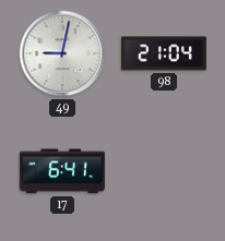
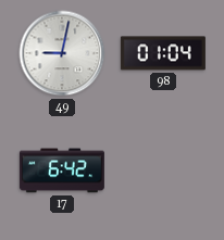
98: 21:04 -> 01:04 (163, 53)
17: 6:41 -> 6:42 (62, 170)
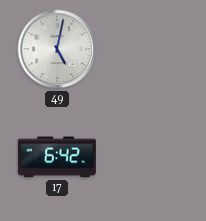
49: 9:02 -> 5:02 (57, 49)
98: 01:04 -> none (163, 53)
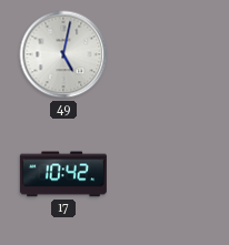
17: 6:42 -> 10:42 (63, 174)
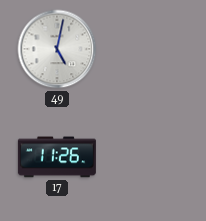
17: 10:42 -> 11:26 (57, 157)
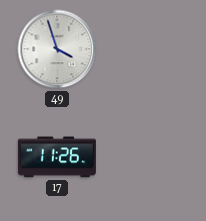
49: 5:02 -> 3:57 (57, 49)
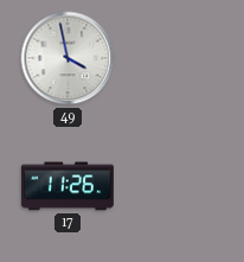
49: 3:57 -> 3:58 (68, 58)
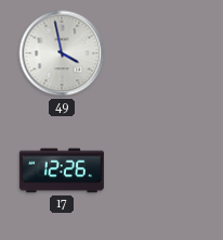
17: 11:26 -> 12:26 (62, 170)
